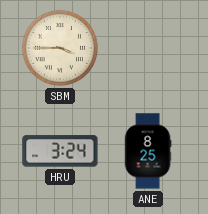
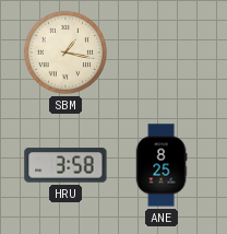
SBM: 3:45 -> 1:17 (65, 52)
HRU: 3:24 -> 3:58 (65, 165)
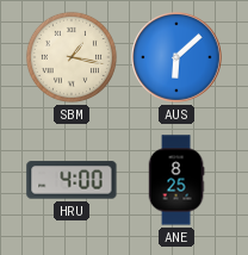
AUS: none -> 6:08 (176, 57)
HRU: 3:58 -> 4:00 (72, 180)
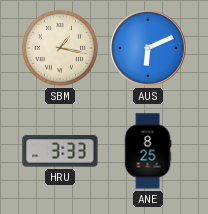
AUS: 6:08 -> 6:11 (148, 48)
HRU: 4:00 -> 3:33 (60, 151)
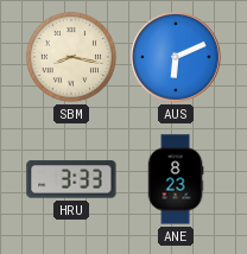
SBM: 1:17 -> 8:17 (71, 57)
ANE: 8:25 -> 8:23 (176, 179)
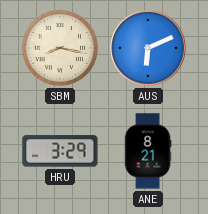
HRU: 3:33 -> 3:29 (60, 151)
ANE: 8:23 -> 8:21 (148, 151)
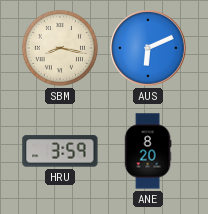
HRU: 3:29 -> 3:59 (60, 151)
ANE: 8:21 -> 8:20 (148, 151)
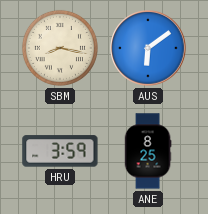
AUS: 6:11 -> 6:09 (148, 48)
ANE: 8:20 -> 8:25 (148, 151)
